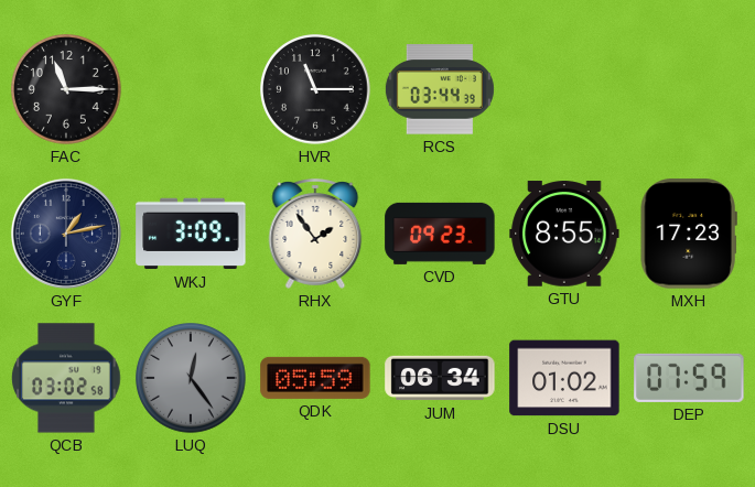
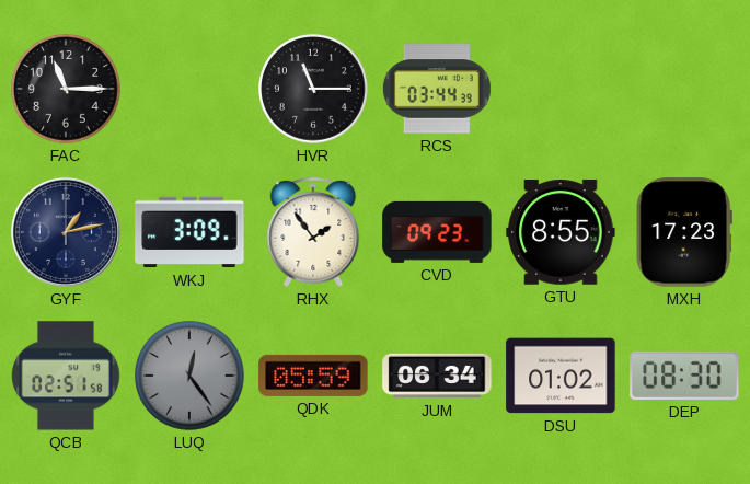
QCB: 03:02 -> 02:51 (66, 376)
DEP: 07:59 -> 08:30 (684, 376)
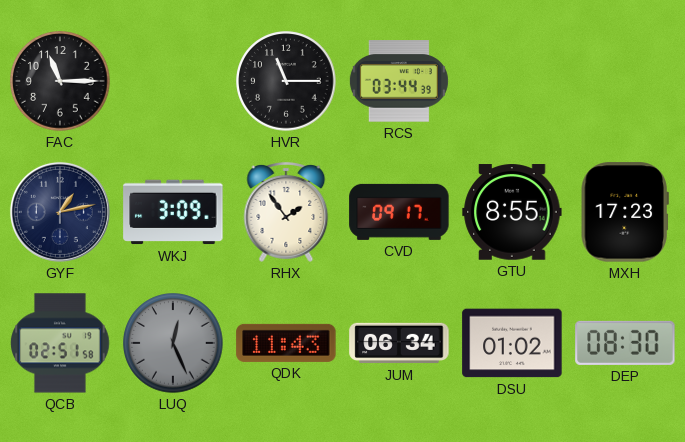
CVD: 09:23 -> 09:17 (399, 212)
LUQ: 12:24 -> 12:26 (173, 343)
QDK: 05:59 -> 11:43 (286, 343)
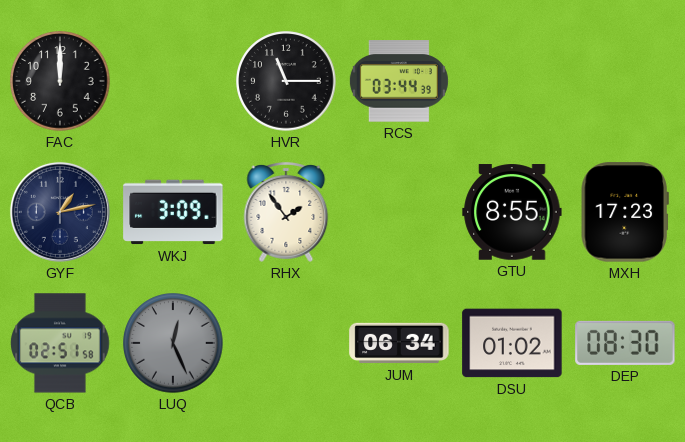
FAC: 11:15 -> 12:00 (60, 81)
CVD: 09:17 -> none (399, 212)
QDK: 11:43 -> none (286, 343)
